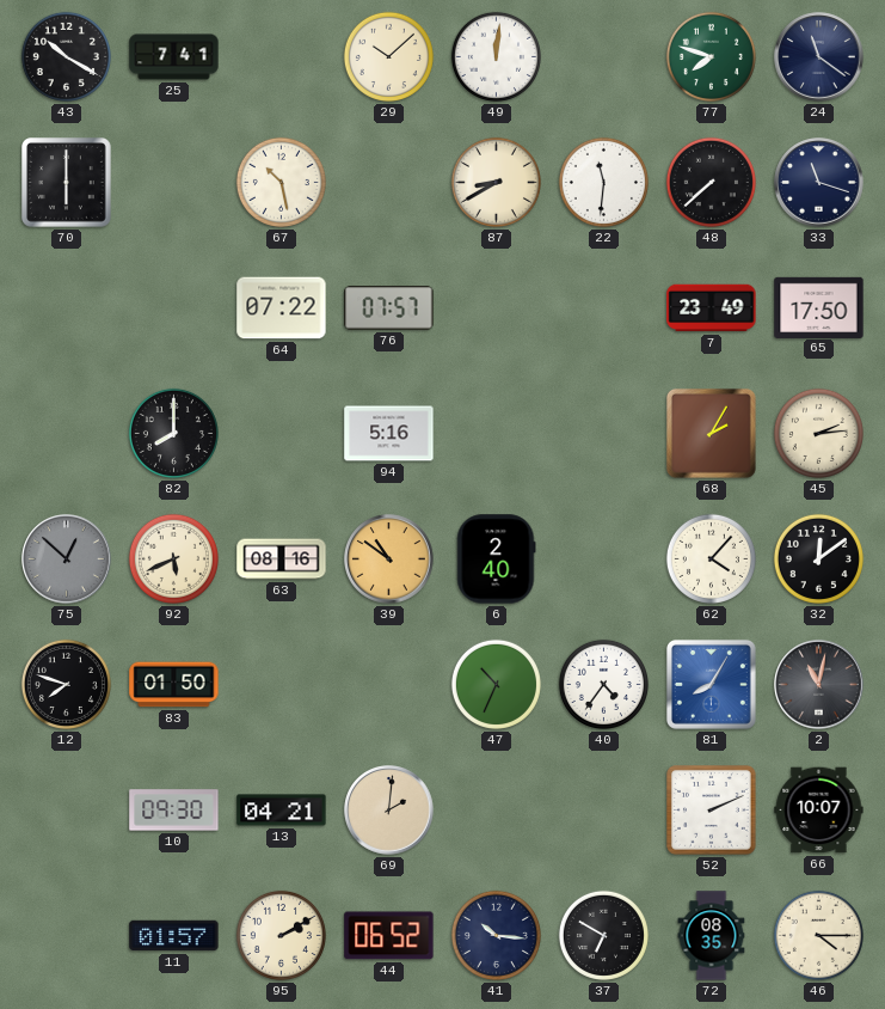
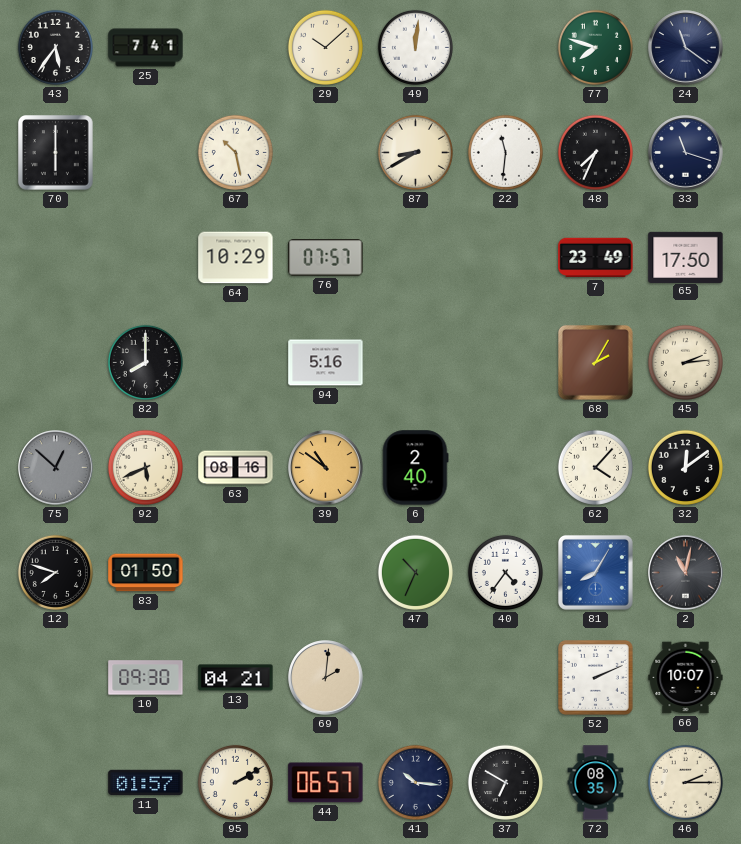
43: 10:20 -> 5:36 (55, 47)
48: 7:38 -> 7:34 (595, 152)
64: 07:22 -> 10:29 (236, 258)
44: 06:52 -> 06:57 (326, 783)
46: 4:15 -> 2:15 (685, 782)
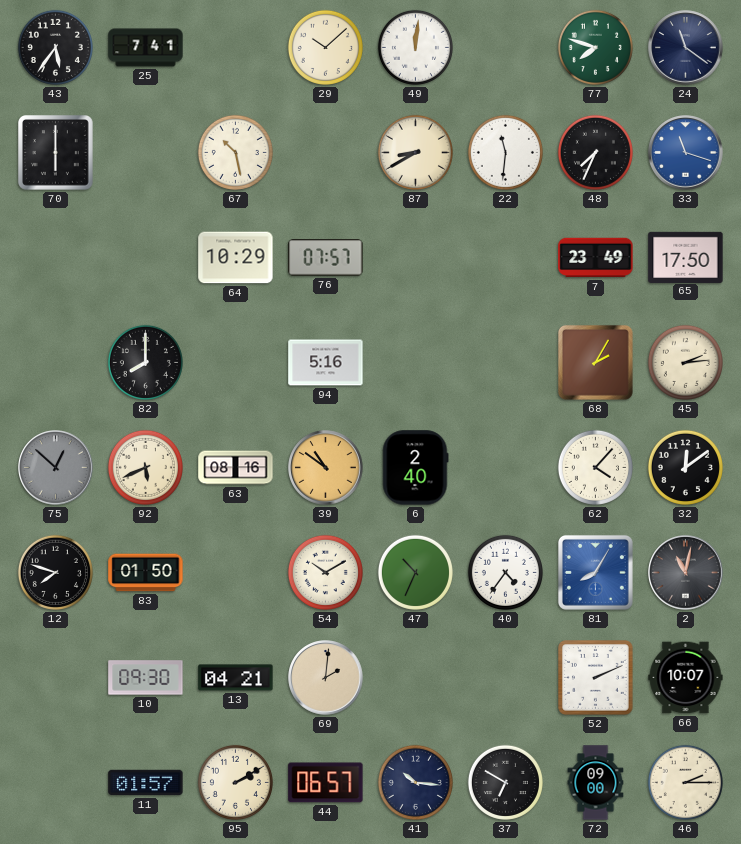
33 dial: navy -> blue (686, 153)
54: none -> 10:10 (325, 572)
72: 08:35 -> 09:00 (596, 783)
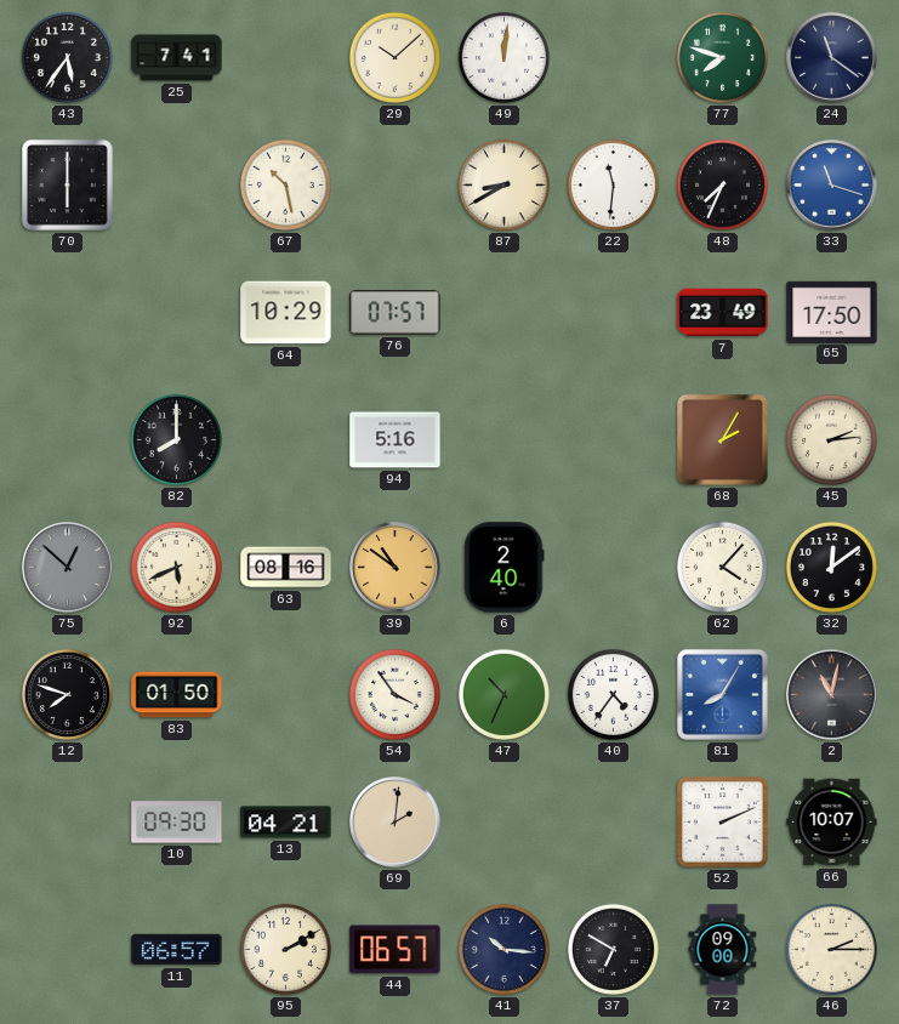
54: 10:10 -> 3:54 (394, 694)
11: 01:57 -> 06:57 (177, 950)
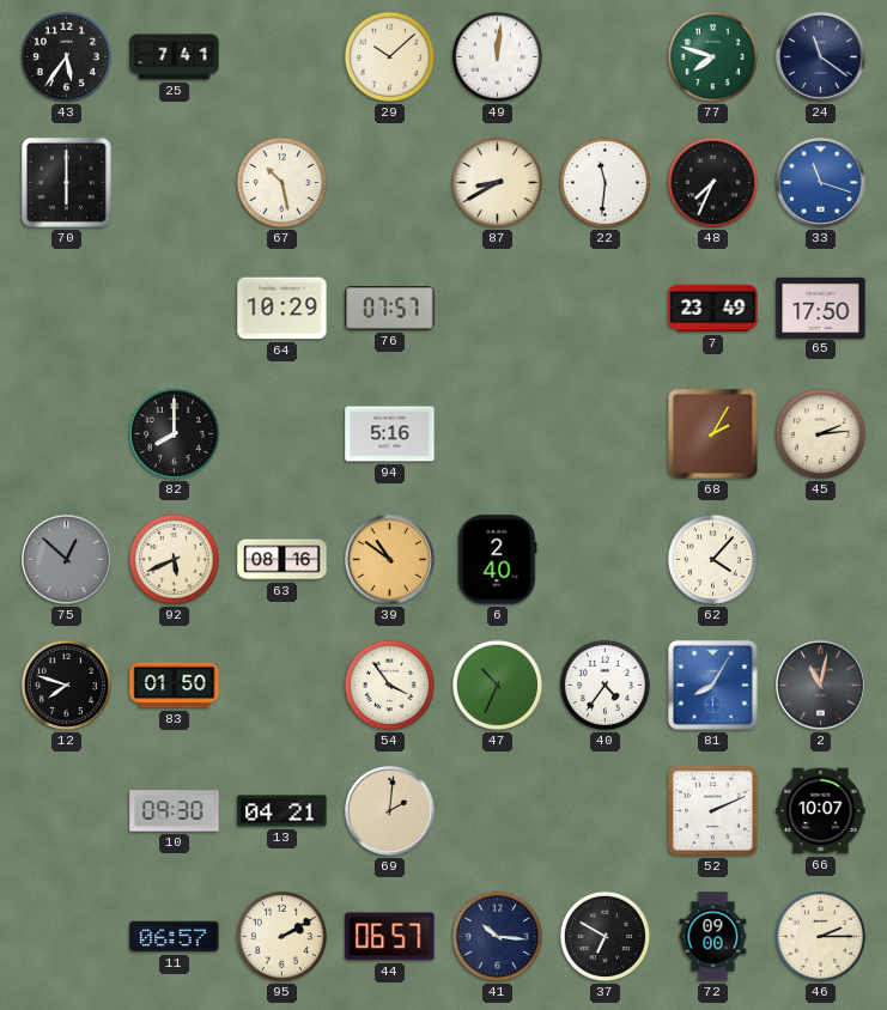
32: 12:09 -> none (831, 567)
